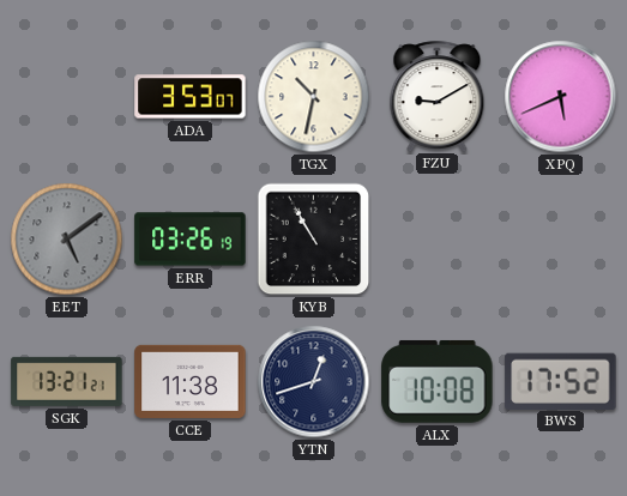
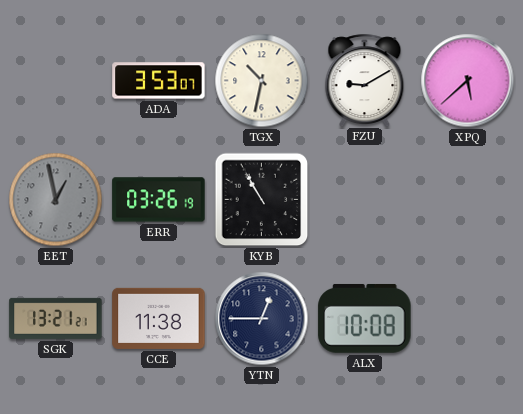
XPQ: 5:41 -> 5:38 (468, 81)
EET: 5:09 -> 12:58 (56, 200)
YTN: 12:42 -> 12:45 (262, 319)
BWS: 17:52 -> none (561, 381)
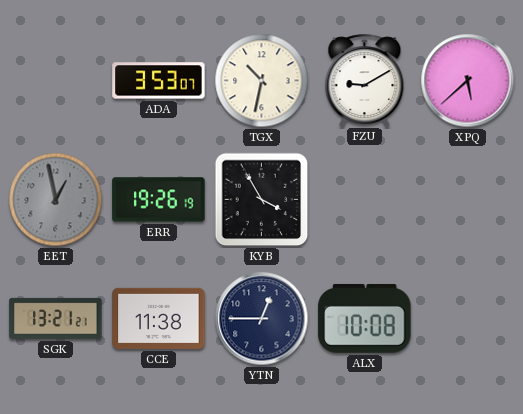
ERR: 03:26 -> 19:26 (159, 200)
KYB: 10:55 -> 3:55 (262, 200)
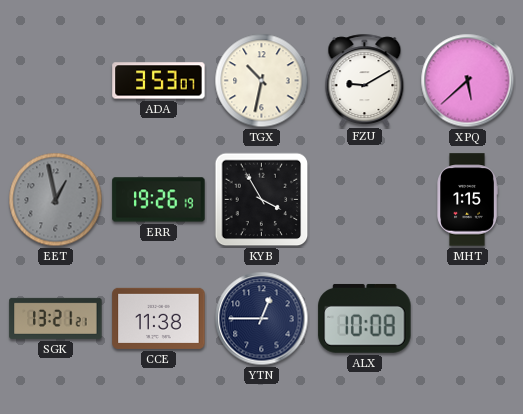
MHT: none -> 1:15 (467, 200)
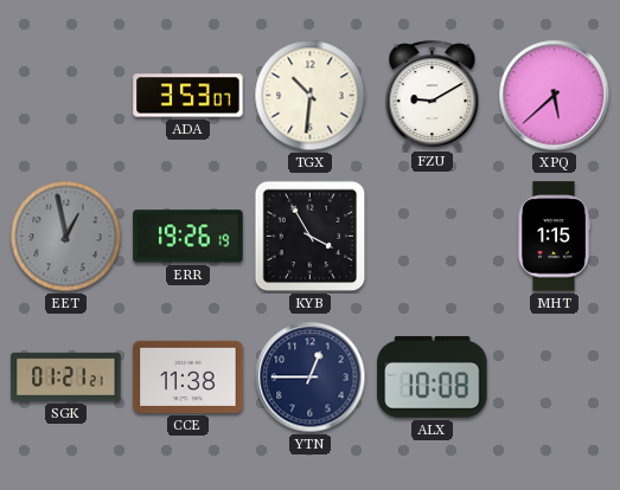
TGX: 10:32 -> 10:31 (311, 96)
SGK: 13:21 -> 01:21 (66, 376)
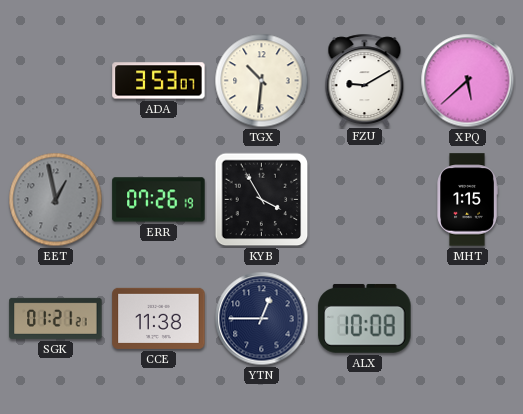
ERR: 19:26 -> 07:26 (159, 200)
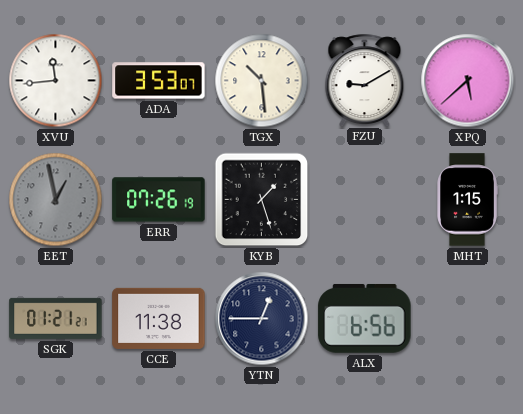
XVU: none -> 11:44 (56, 81)
TGX: 10:31 -> 10:29 (262, 81)
KYB: 3:55 -> 1:27 (262, 200)
ALX: 10:08 -> 6:56 (365, 318)
